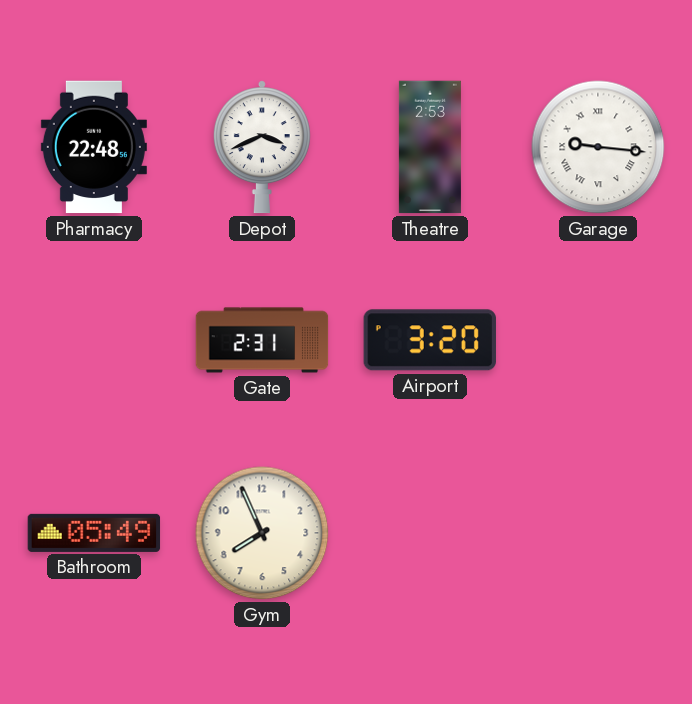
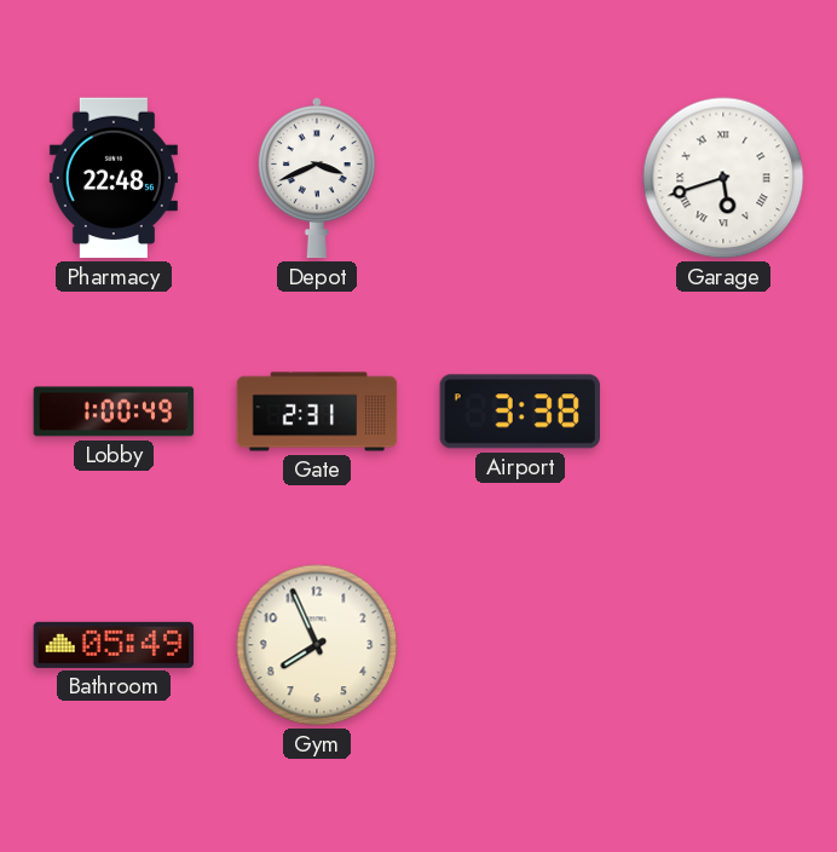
Theatre: 2:53 -> none (430, 147)
Garage: 9:16 -> 5:42 (723, 178)
Lobby: none -> 1:00 (114, 411)
Airport: 3:20 -> 3:38 (520, 411)
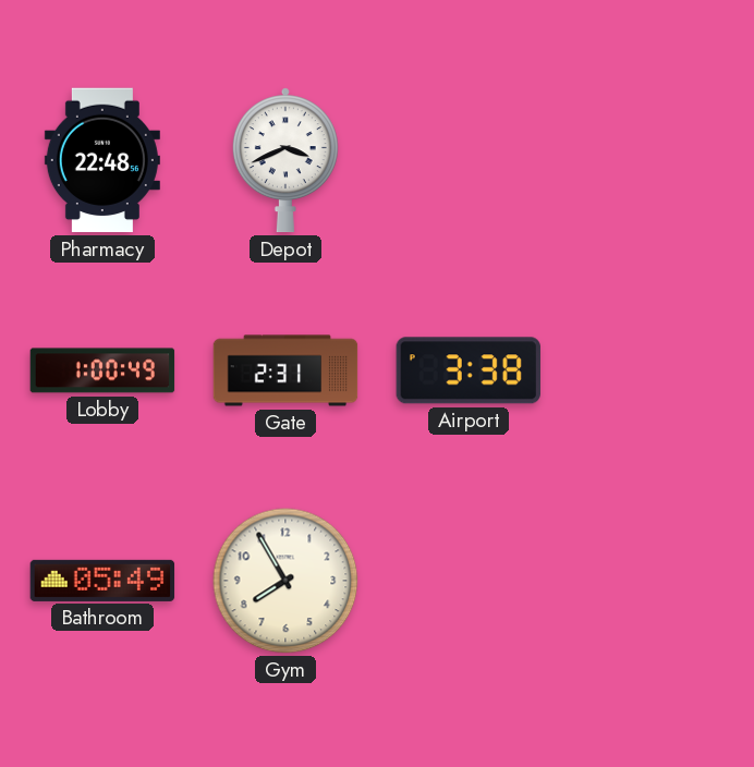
Garage: 5:42 -> none (723, 178)
Gym: 7:56 -> 7:55 (285, 581)
